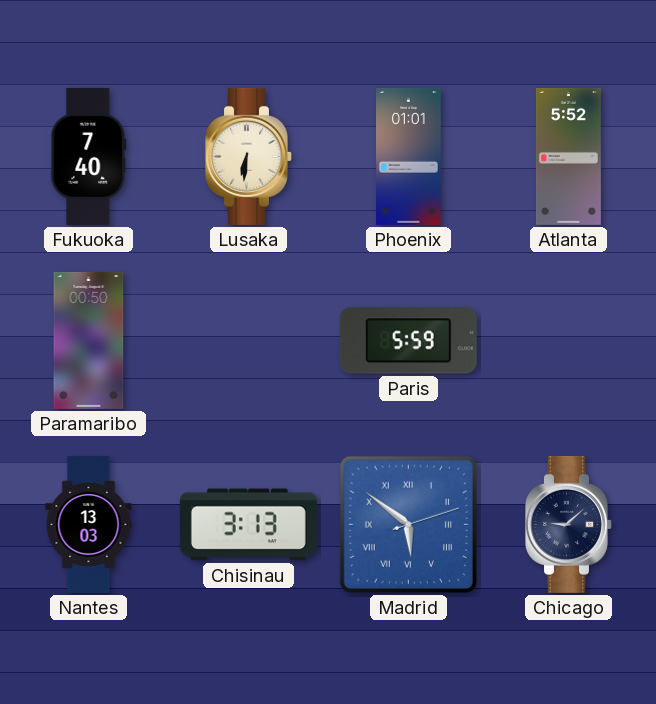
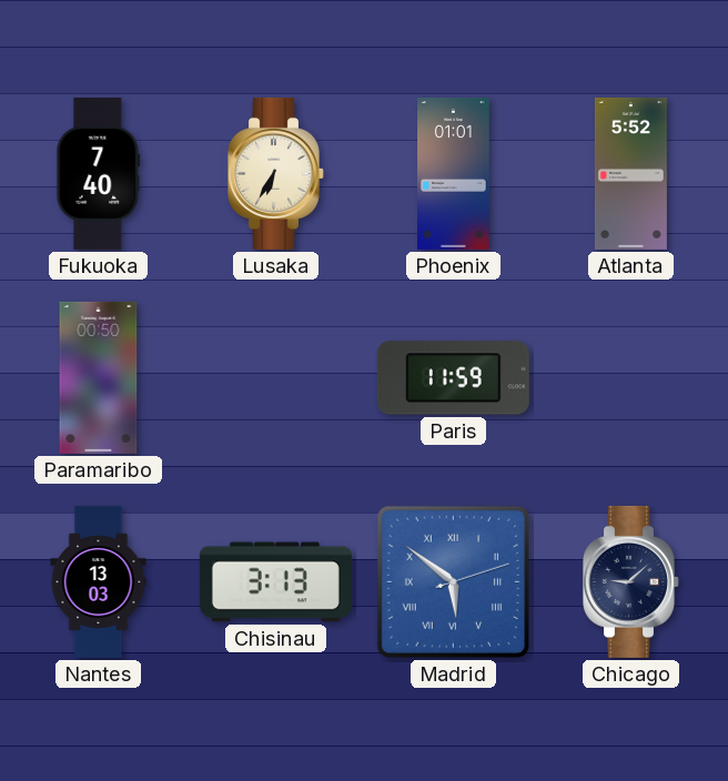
Lusaka: 6:31 -> 6:35 (276, 173)
Paris: 5:59 -> 11:59 (453, 378)
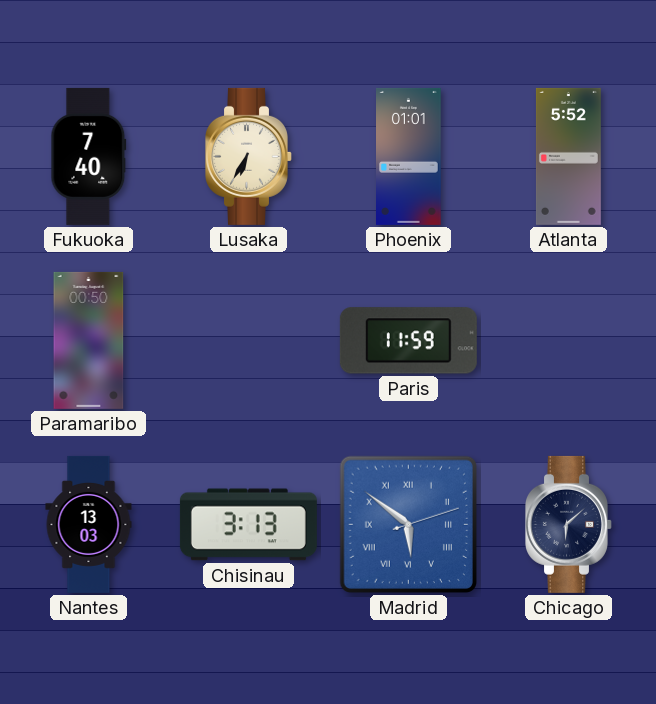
Chicago: 9:08 -> 6:08 (569, 524)
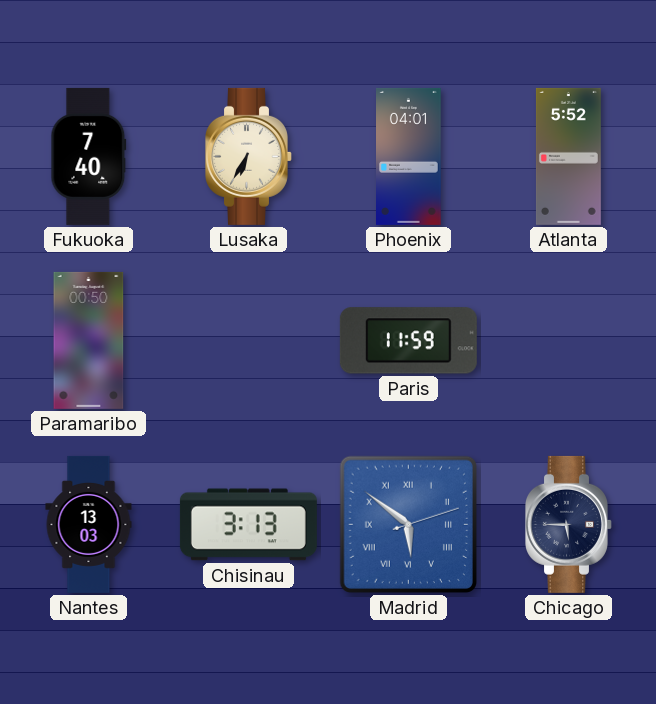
Phoenix: 01:01 -> 04:01 (409, 156)
Chicago: 6:08 -> 5:45 (569, 524)
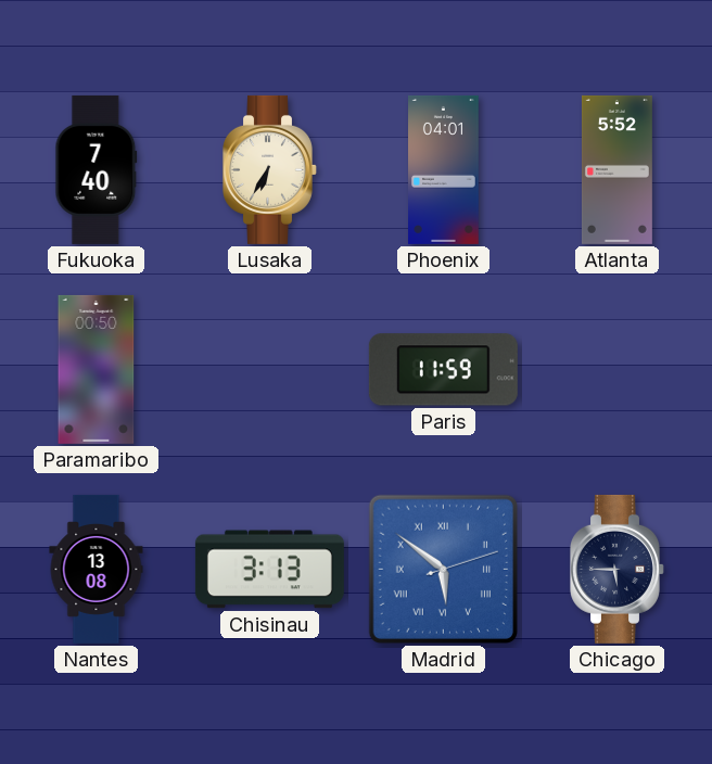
Nantes: 13:03 -> 13:08 (97, 569)
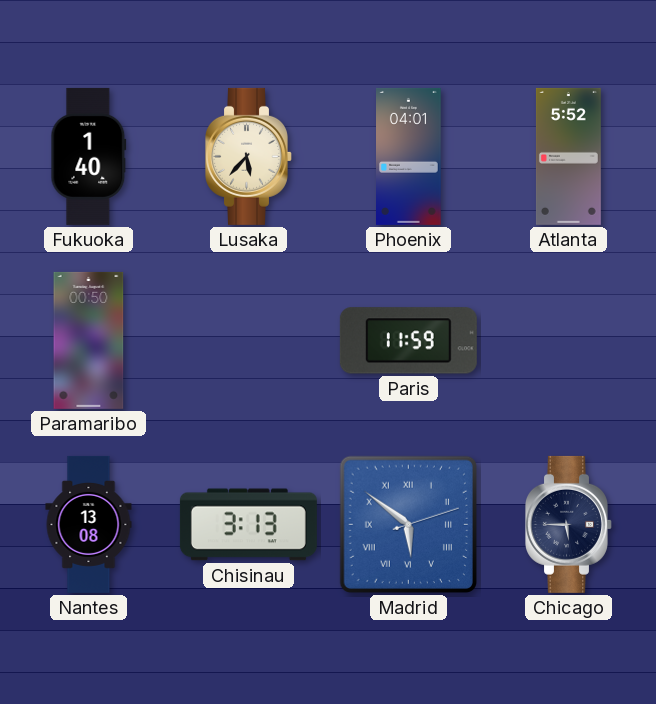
Fukuoka: 7:40 -> 1:40 (89, 156)
Lusaka: 6:35 -> 5:37 (249, 156)
